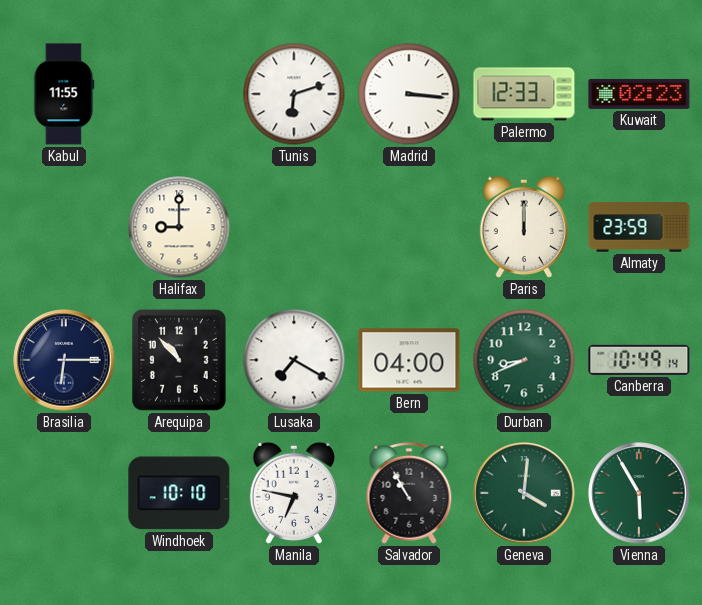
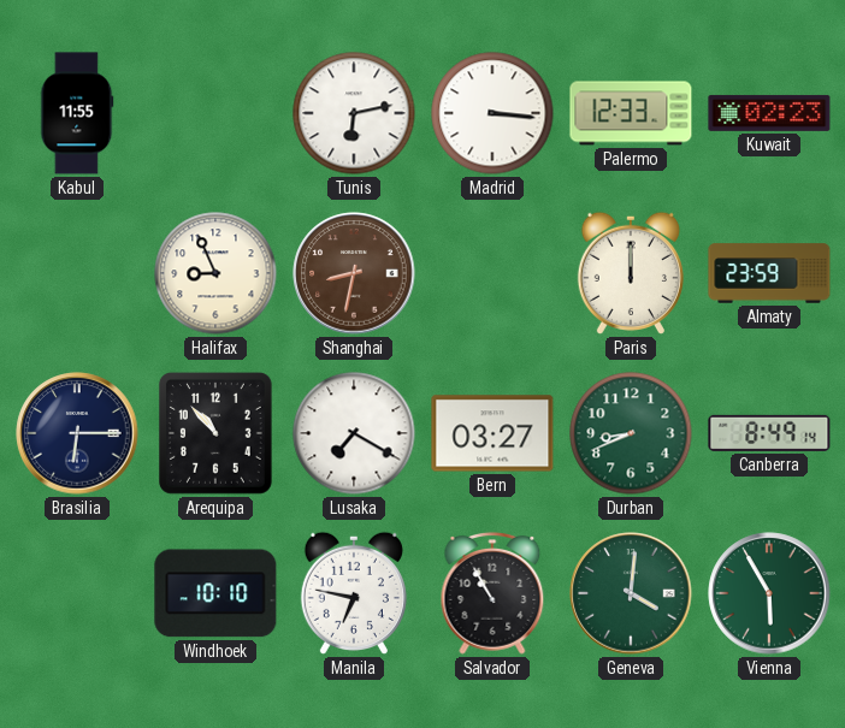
Tunis: 6:12 -> 6:13 (354, 113)
Halifax: 9:00 -> 8:56 (215, 273)
Shanghai: none -> 8:32 (354, 273)
Bern: 04:00 -> 03:27 (492, 433)
Canberra: 10:49 -> 8:49 (769, 433)
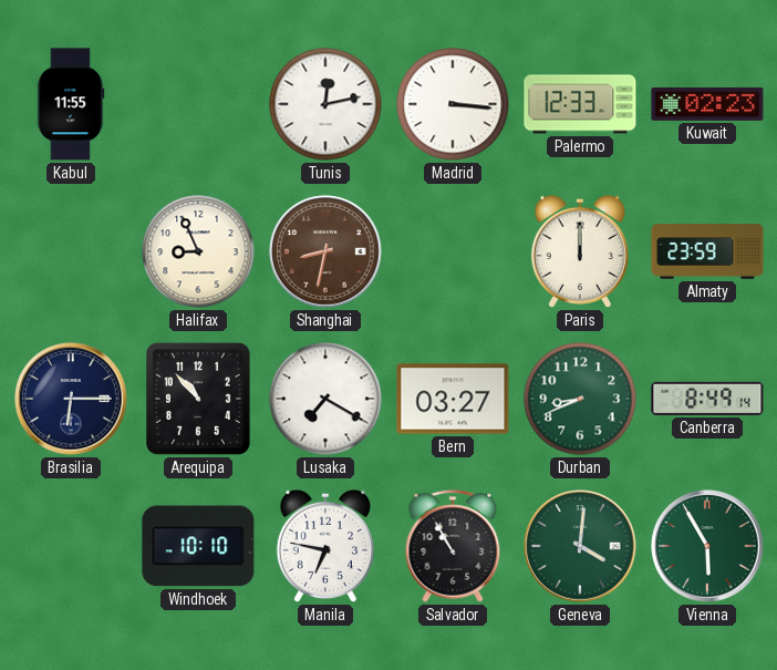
Tunis: 6:13 -> 12:13 (325, 104)
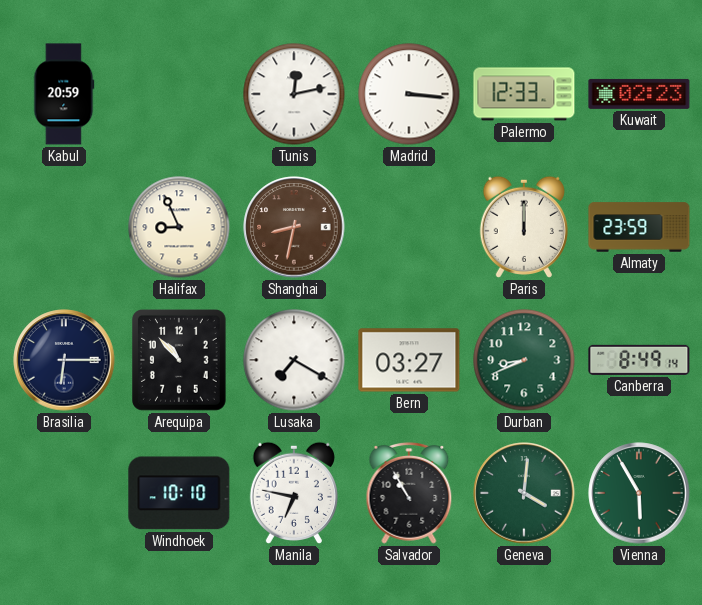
Kabul: 11:55 -> 20:59 (64, 94)
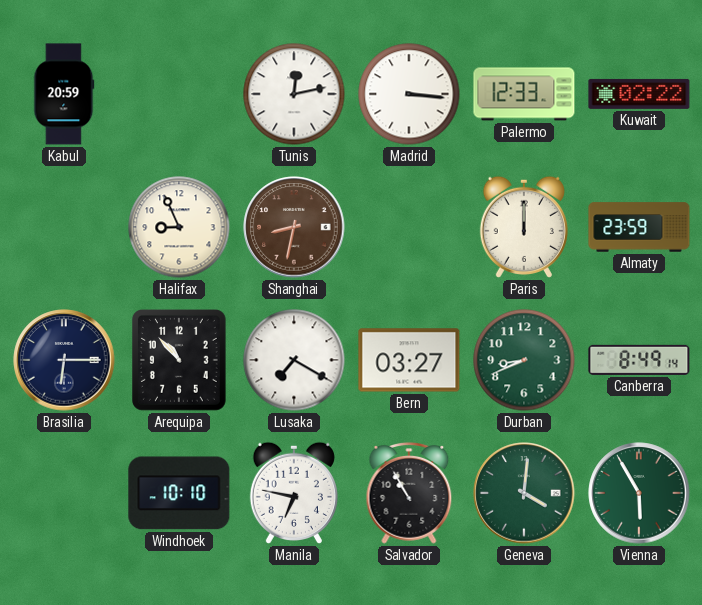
Kuwait: 02:23 -> 02:22 (639, 94)
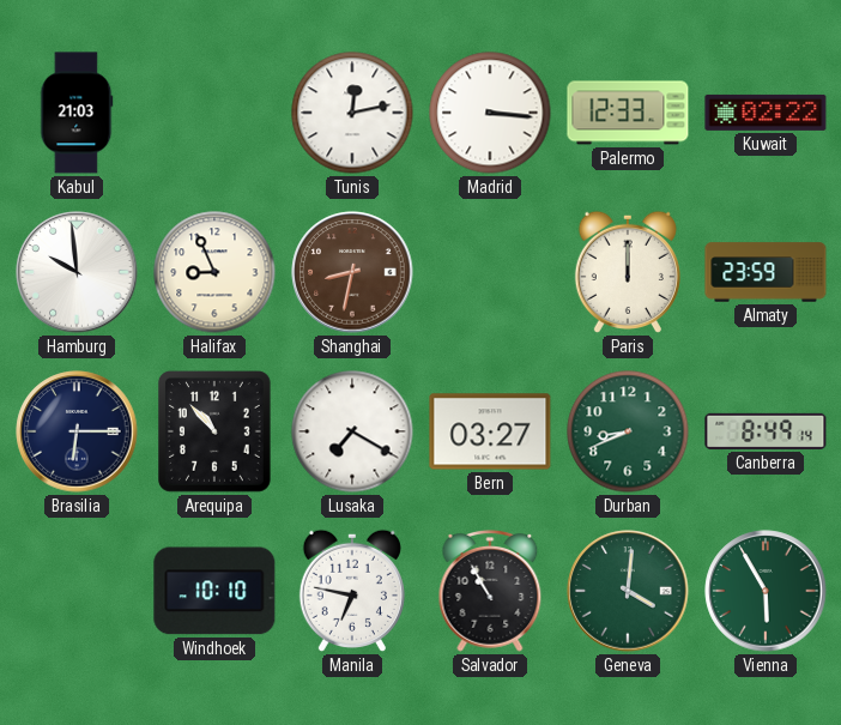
Kabul: 20:59 -> 21:03 (77, 113)
Hamburg: none -> 9:59 (77, 272)
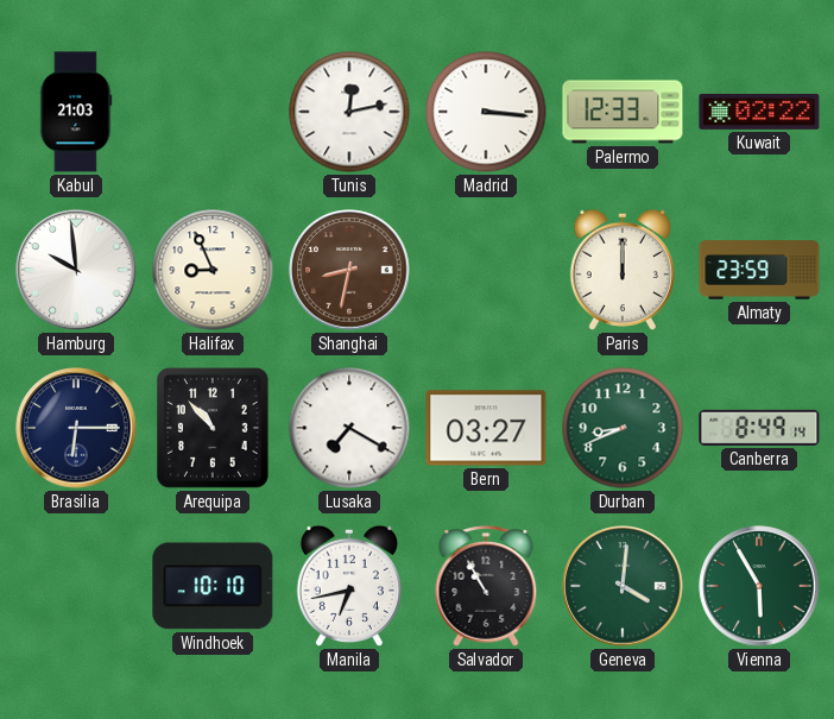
Manila: 6:47 -> 6:43 (349, 586)
